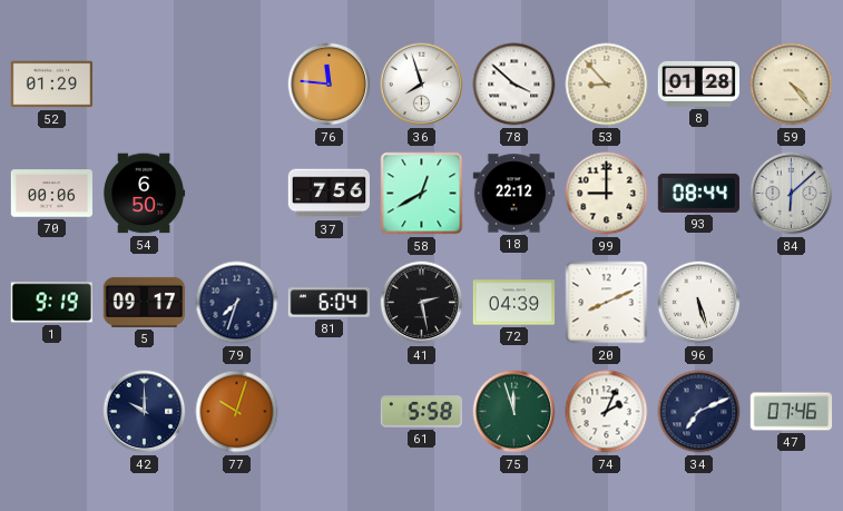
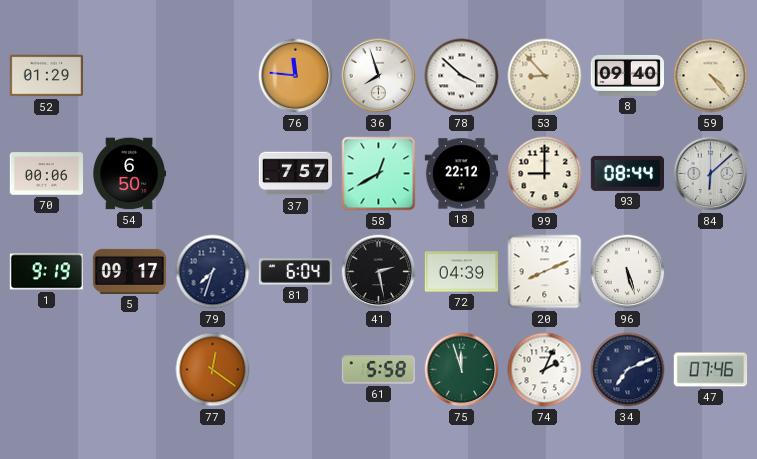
8: 01:28 -> 09:40 (627, 75)
37: 7:56 -> 7:57 (296, 174)
42: 10:00 -> none (145, 412)
77: 10:03 -> 12:21 (213, 370)
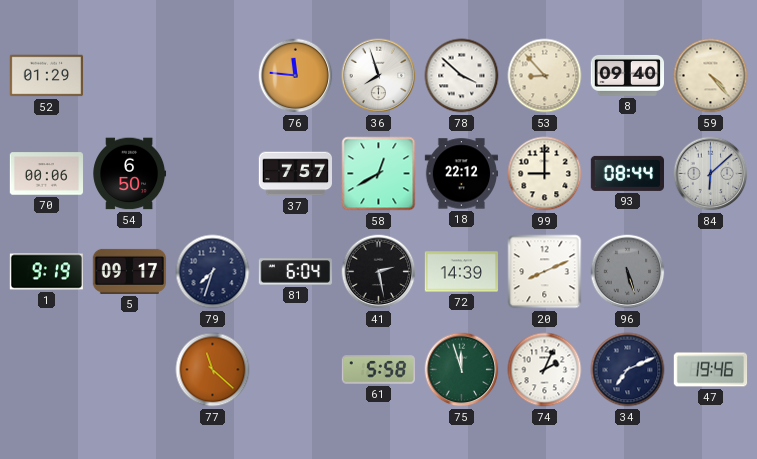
72: 04:39 -> 14:39 (462, 272)
96 dial: white -> grey (628, 272)
77: 12:21 -> 11:22 (213, 370)
47: 07:46 -> 19:46 (711, 370)
